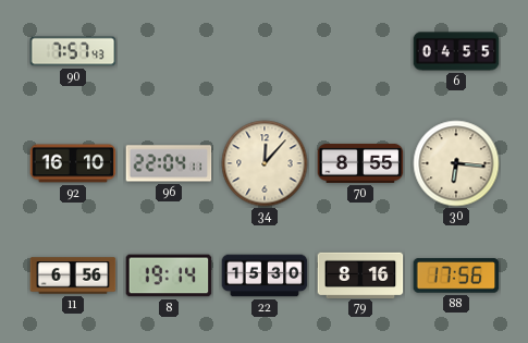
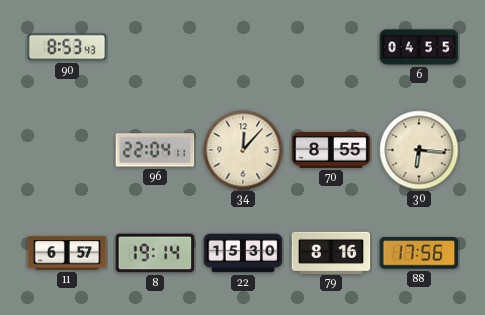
90: 7:57 -> 8:53 (67, 47)
92: 16:10 -> none (73, 163)
11: 6:56 -> 6:57 (67, 253)
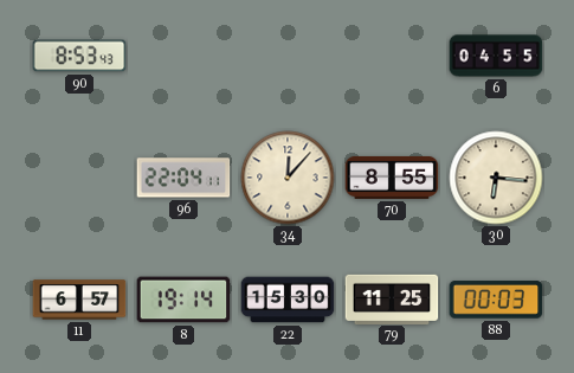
79: 8:16 -> 11:25 (392, 298)
88: 17:56 -> 00:03 (496, 300)
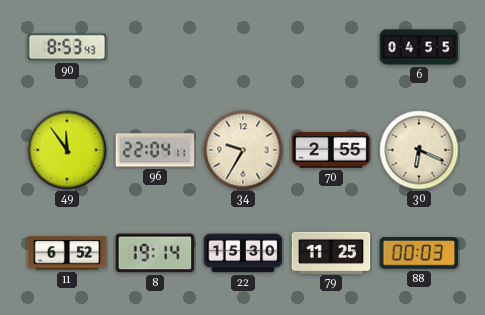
49: none -> 11:54 (67, 150)
34: 12:07 -> 9:35 (243, 150)
70: 8:55 -> 2:55 (331, 150)
30: 6:16 -> 6:19 (419, 150)
11: 6:57 -> 6:52 (67, 253)
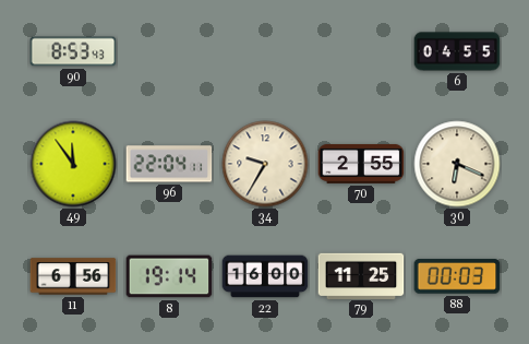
11: 6:52 -> 6:56 (73, 276)
22: 15:30 -> 16:00 (265, 276)
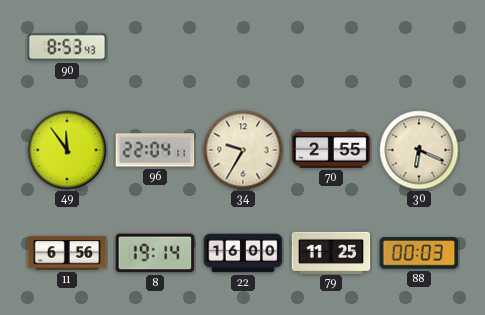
6: 04:55 -> none (457, 51)
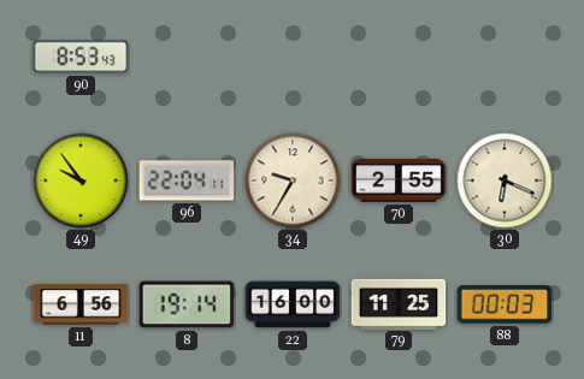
49: 11:54 -> 9:54 (81, 180)
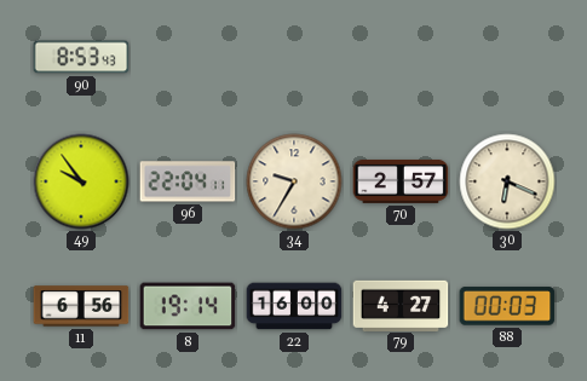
70: 2:55 -> 2:57 (401, 181)
79: 11:25 -> 4:27 (401, 305)
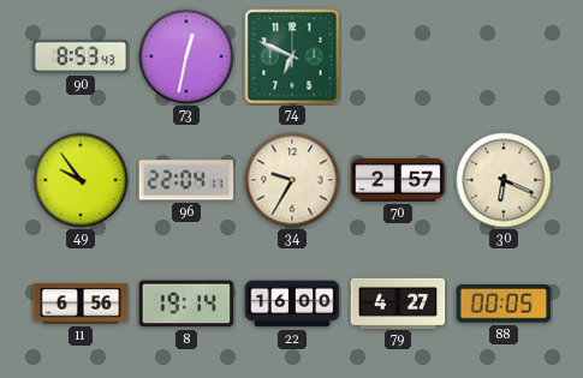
73: none -> 12:32 (186, 56)
74: none -> 6:49 (292, 56)
88: 00:03 -> 00:05 (504, 304)
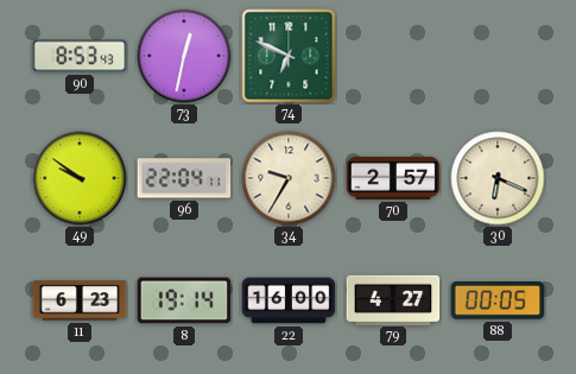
49: 9:54 -> 9:51 (80, 178)
11: 6:56 -> 6:23 (80, 300)
